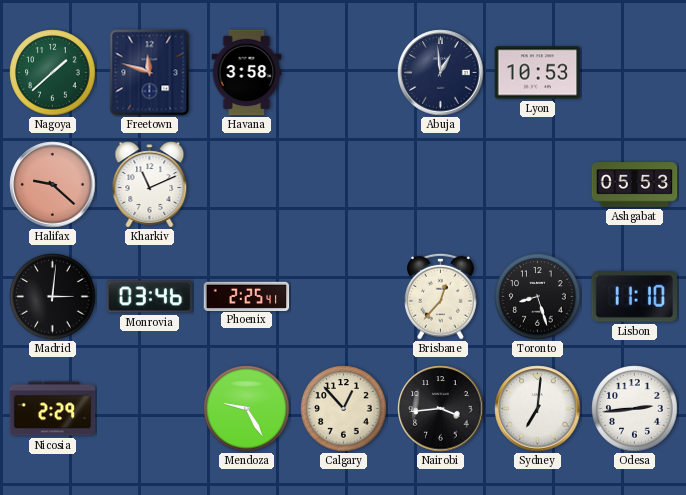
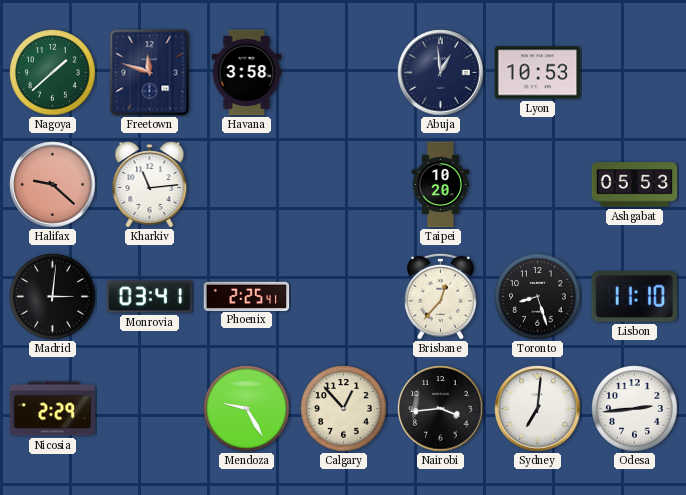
Kharkiv: 11:11 -> 11:14 (150, 185)
Taipei: none -> 10:20 (441, 185)
Monrovia: 03:46 -> 03:41 (150, 297)
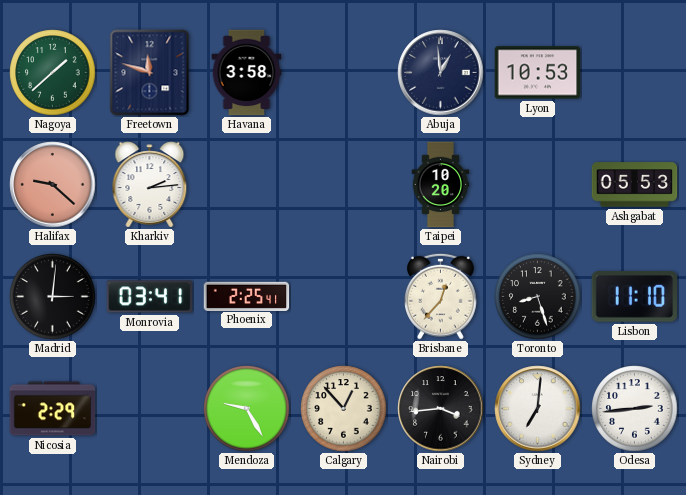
Kharkiv: 11:14 -> 2:14 (150, 185)
